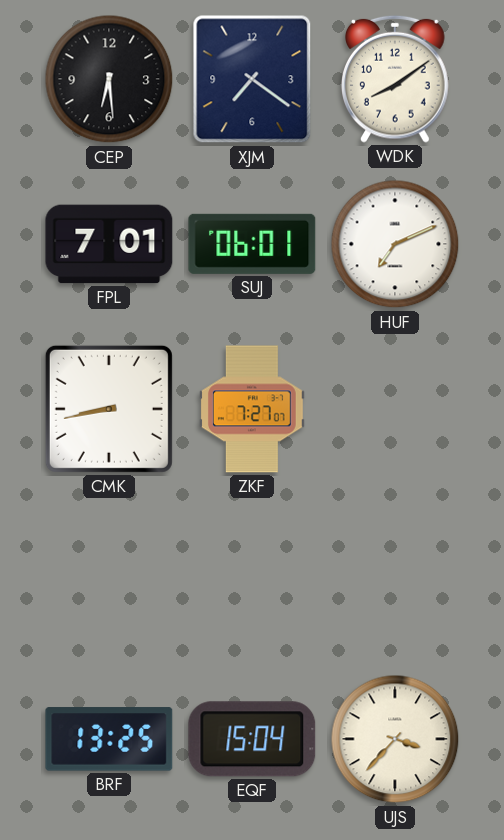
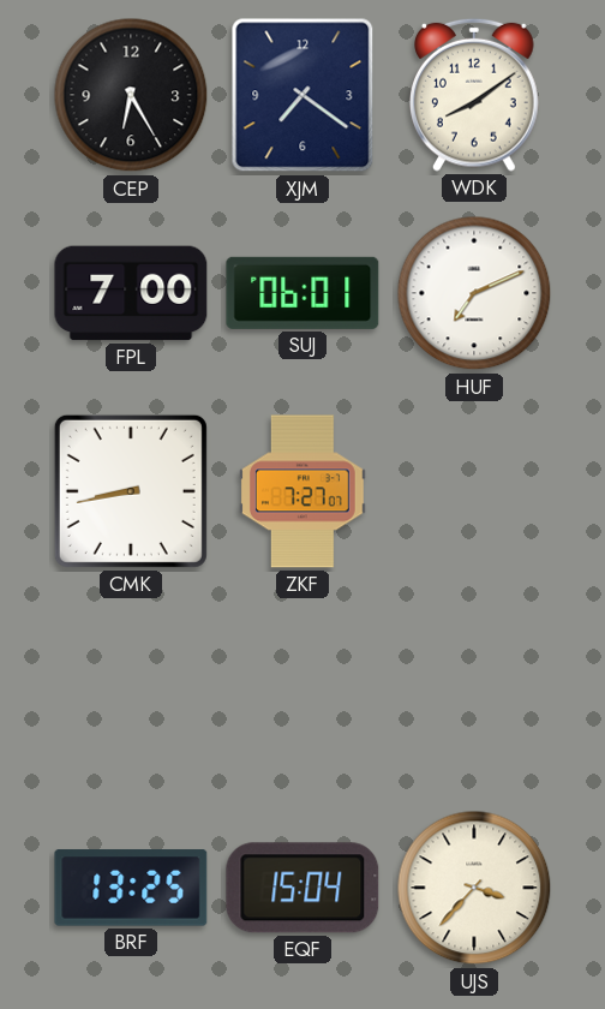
CEP: 6:29 -> 6:25 (131, 95)
FPL: 7:01 -> 7:00 (131, 293)
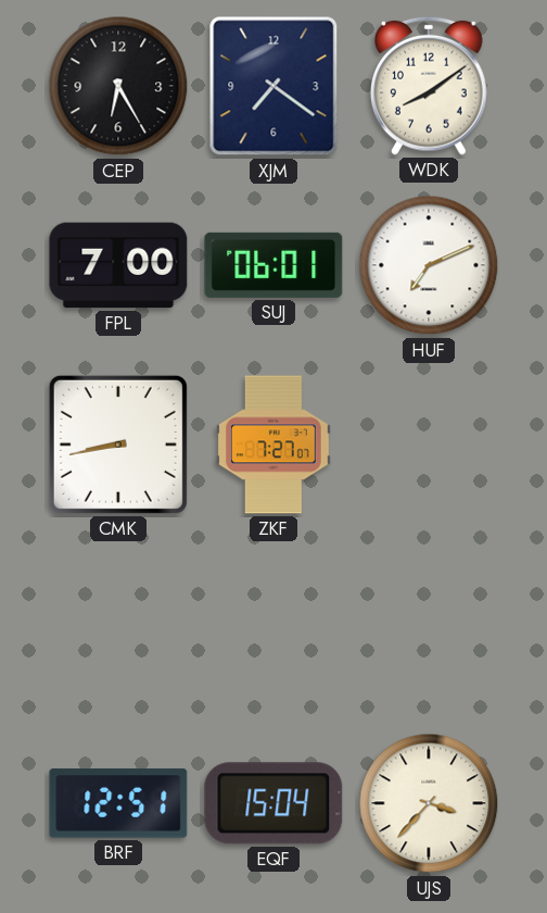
BRF: 13:25 -> 12:51 (118, 803)
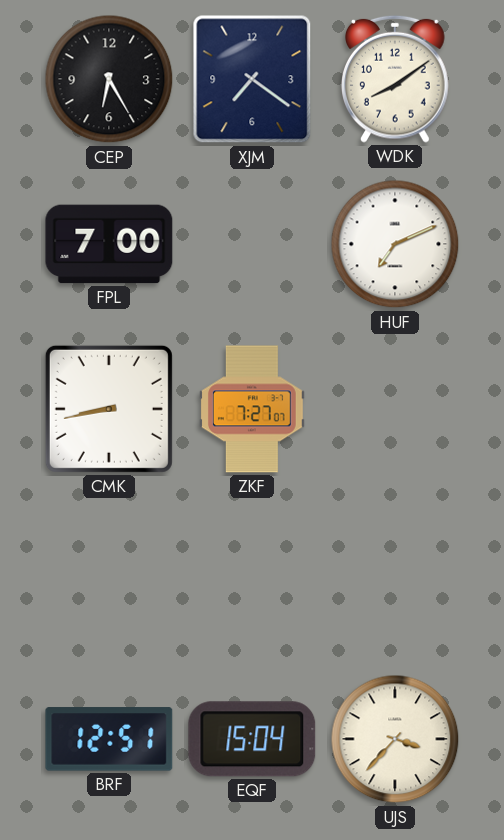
SUJ: 06:01 -> none (273, 265)
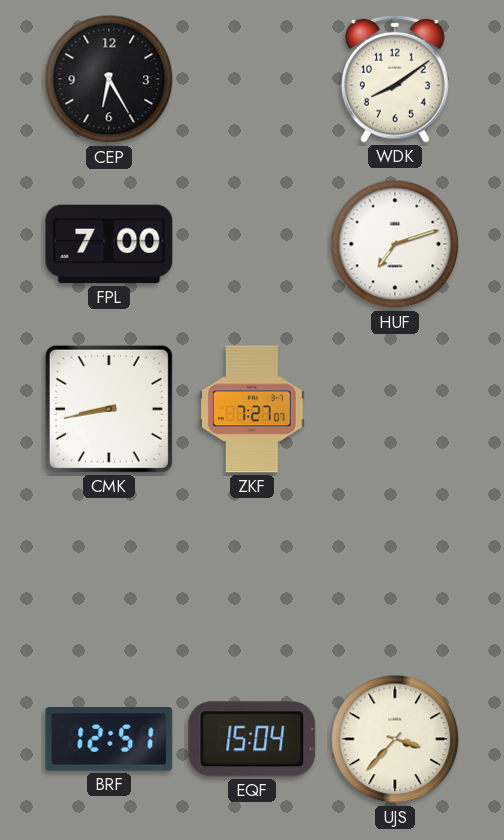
XJM: 7:21 -> none (252, 79)
HUF: 7:11 -> 7:12 (395, 244)
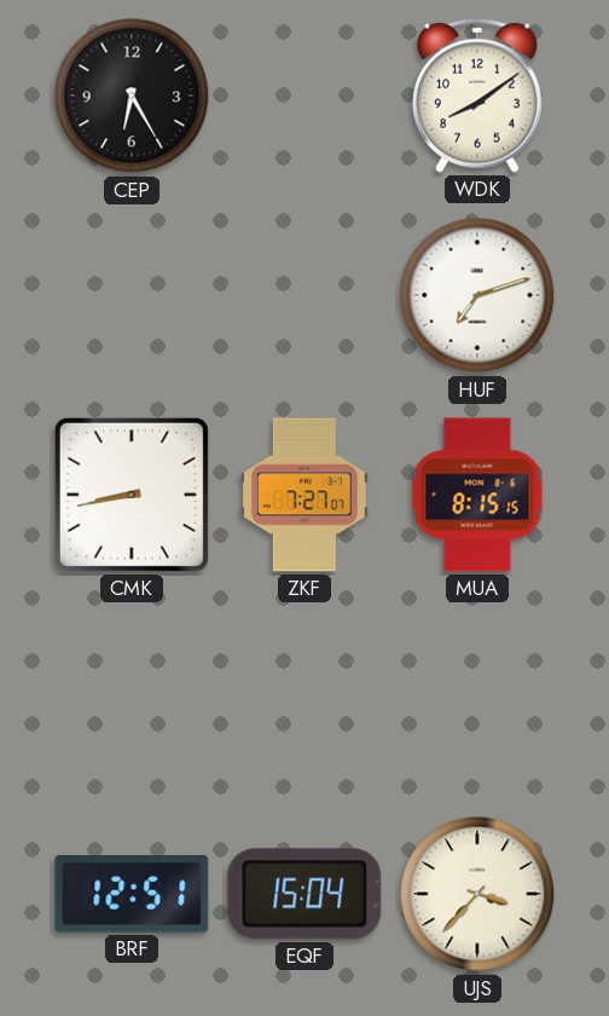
FPL: 7:00 -> none (109, 244)
MUA: none -> 8:15 (477, 495)
